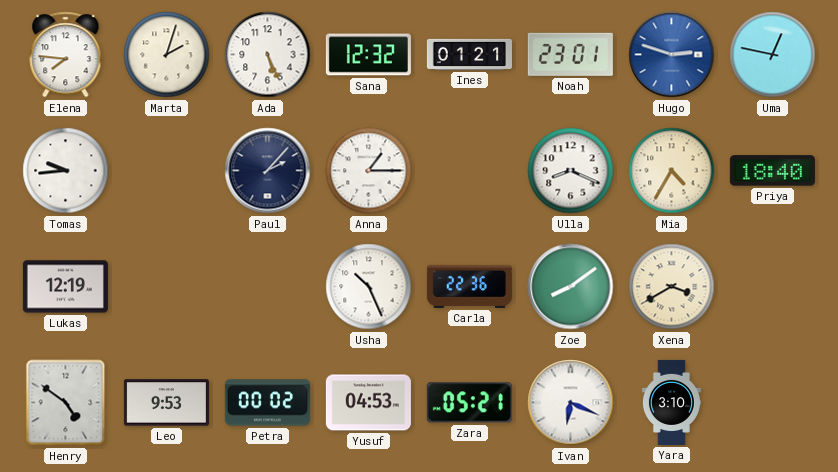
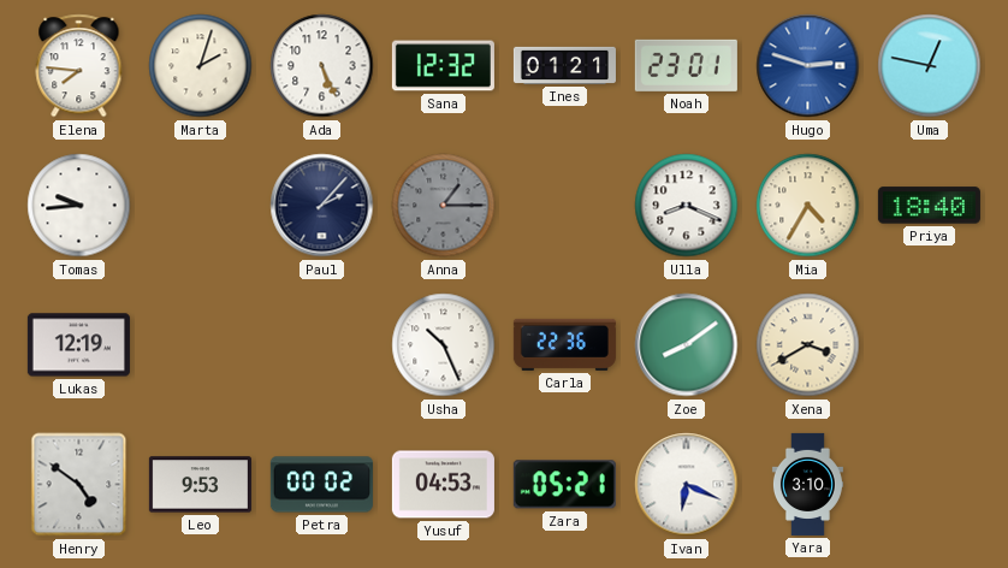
Anna dial: white -> grey (444, 206)
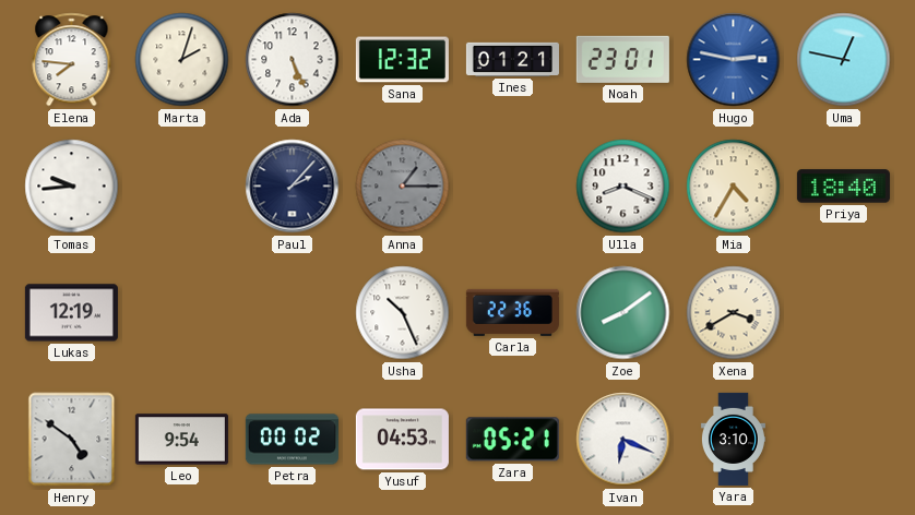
Hugo: 2:48 -> 2:47 (734, 60)
Leo: 9:53 -> 9:54 (181, 440)
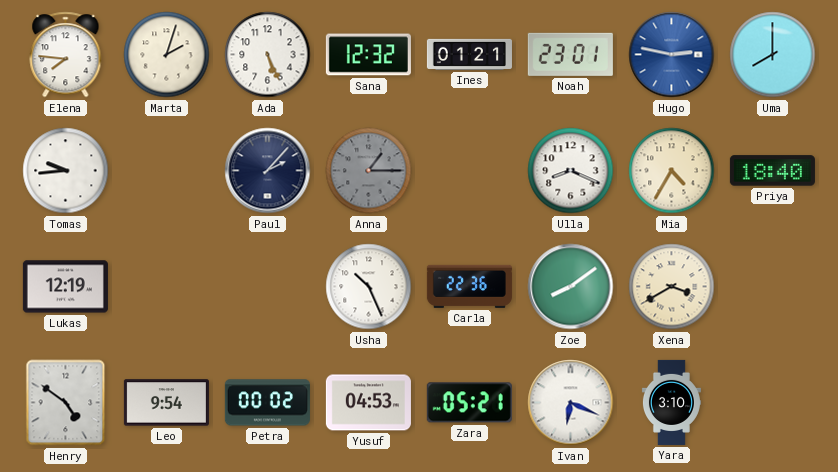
Uma: 12:47 -> 8:00 (773, 55)
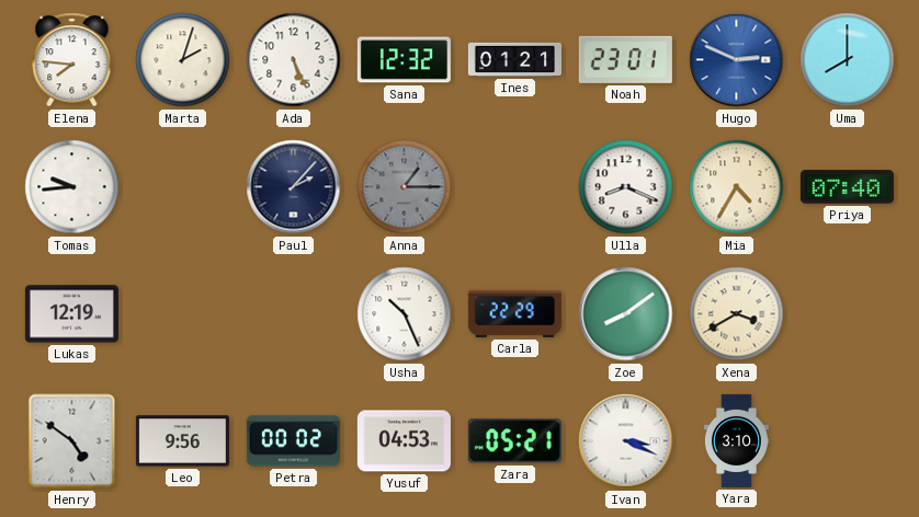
Hugo: 2:47 -> 2:49 (737, 60)
Priya: 18:40 -> 07:40 (847, 187)
Carla: 22:36 -> 22:29 (514, 313)
Leo: 9:54 -> 9:56 (182, 441)
Ivan: 6:19 -> 3:19 (626, 441)
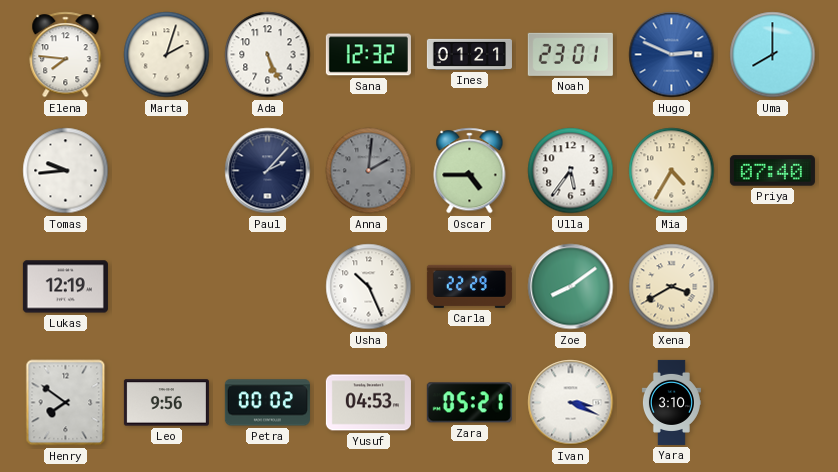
Anna: 1:15 -> 2:01 (369, 171)
Oscar: none -> 4:45 (470, 171)
Ulla: 8:19 -> 5:36 (571, 171)
Henry: 4:51 -> 7:51 (66, 403)
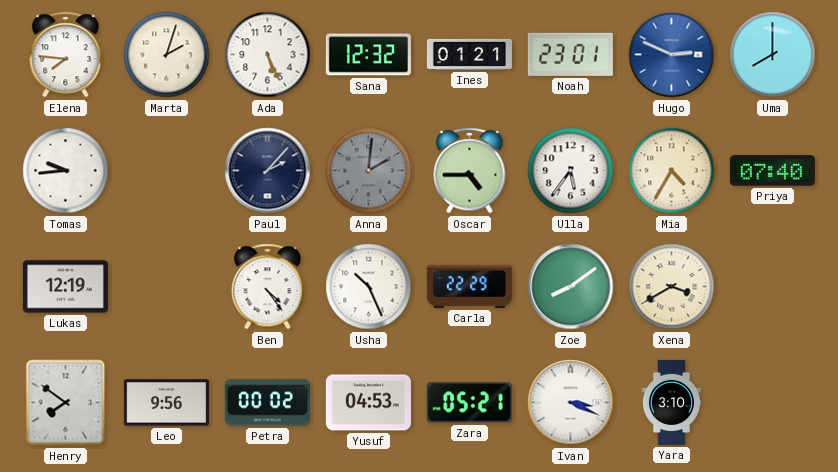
Ben: none -> 4:24 (268, 287)
